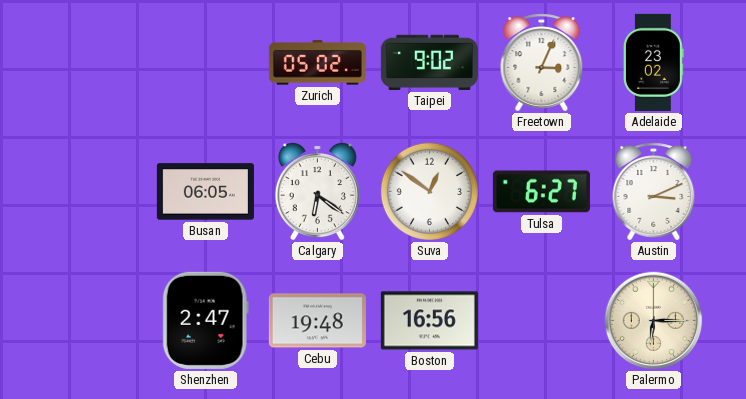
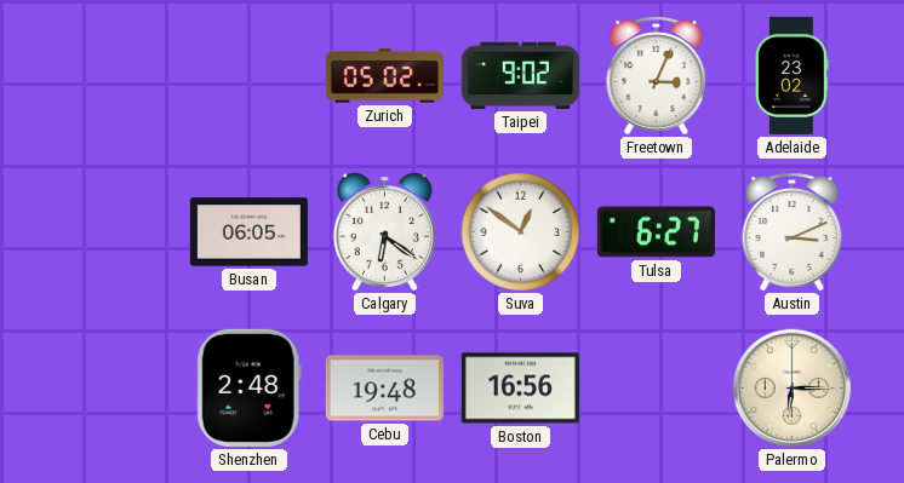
Shenzhen: 2:47 -> 2:48 (248, 387)
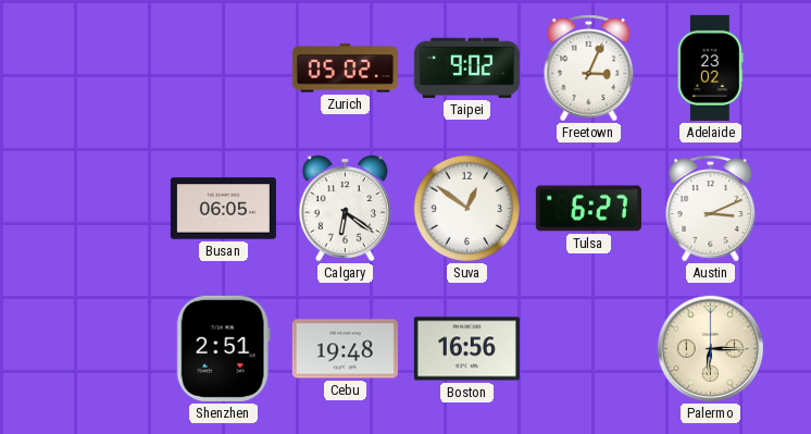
Shenzhen: 2:48 -> 2:51 (223, 348)
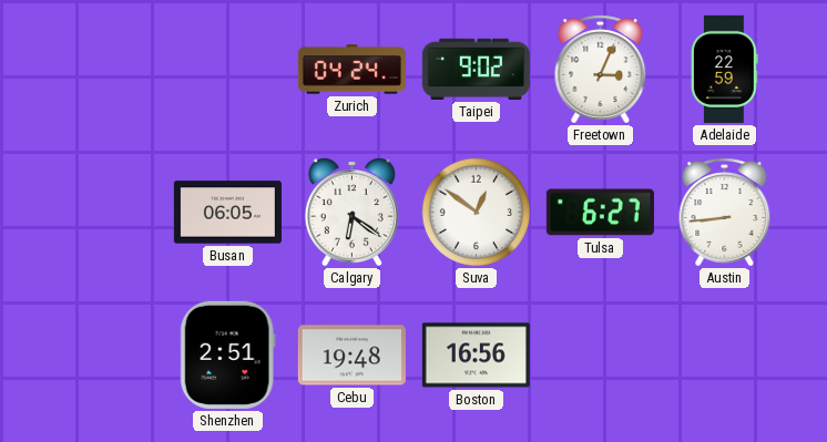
Zurich: 05:02 -> 04:24 (351, 70)
Adelaide: 23:02 -> 22:59 (724, 69)
Austin: 3:11 -> 8:44 (725, 213)
Palermo: 6:15 -> none (711, 349)
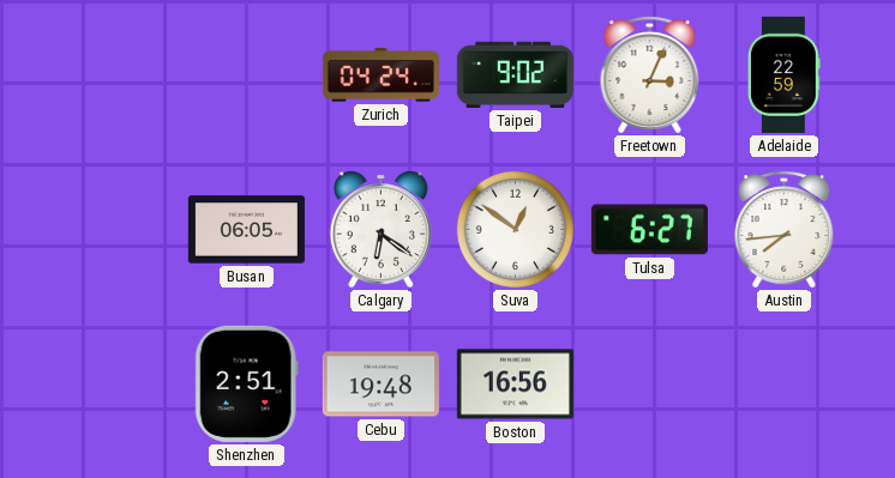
Austin: 8:44 -> 7:44 (785, 230)
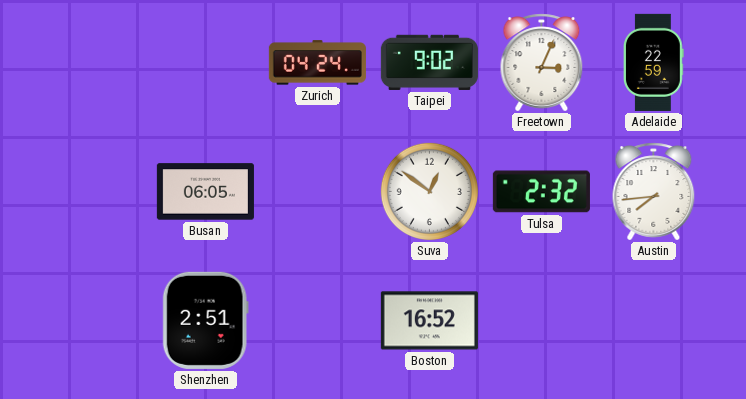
Calgary: 6:21 -> none (380, 229)
Tulsa: 6:27 -> 2:32 (541, 192)
Cebu: 19:48 -> none (380, 385)
Boston: 16:56 -> 16:52 (429, 321)
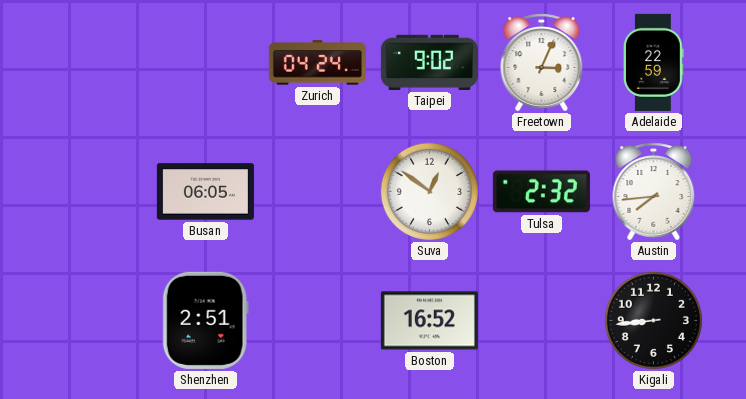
Kigali: none -> 8:44 (653, 320)
